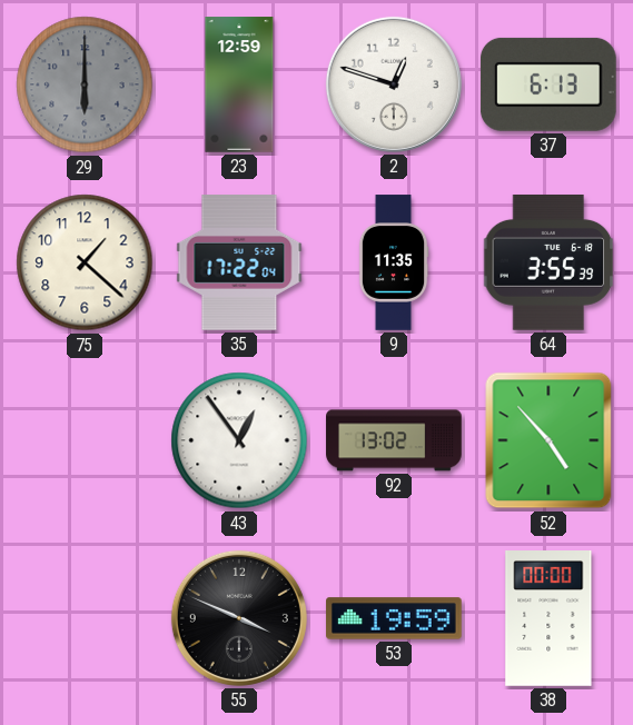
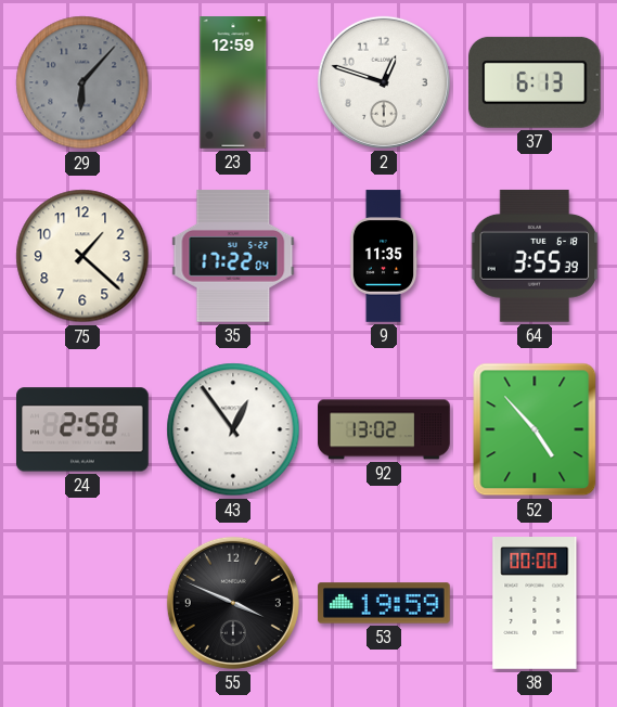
29: 6:00 -> 6:07 (82, 82)
24: none -> 2:58 (83, 429)
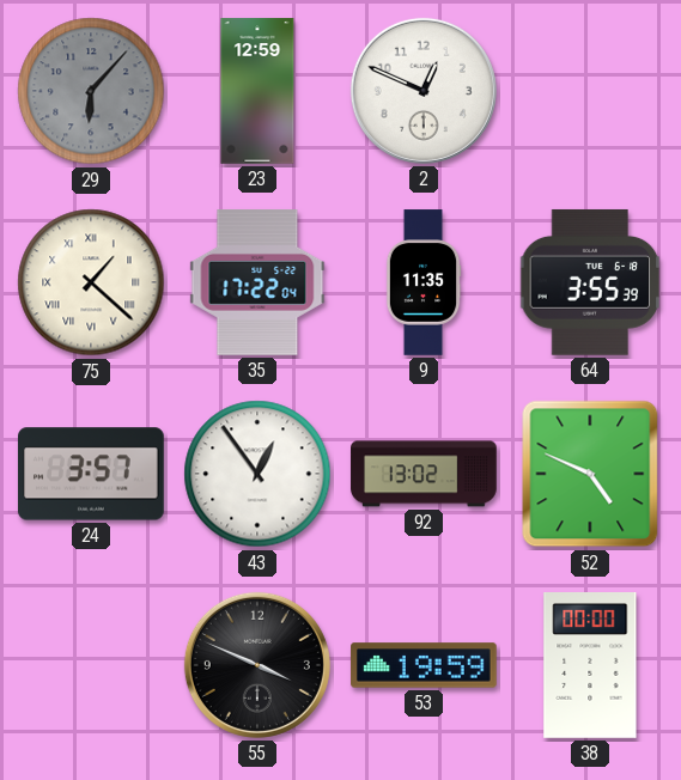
2: 12:48 -> 12:49 (424, 91)
37: 6:13 -> none (535, 82)
75 numerals: Arabic -> Roman (91, 282)
24: 2:58 -> 3:57 (92, 474)
52: 4:53 -> 4:49 (590, 474)
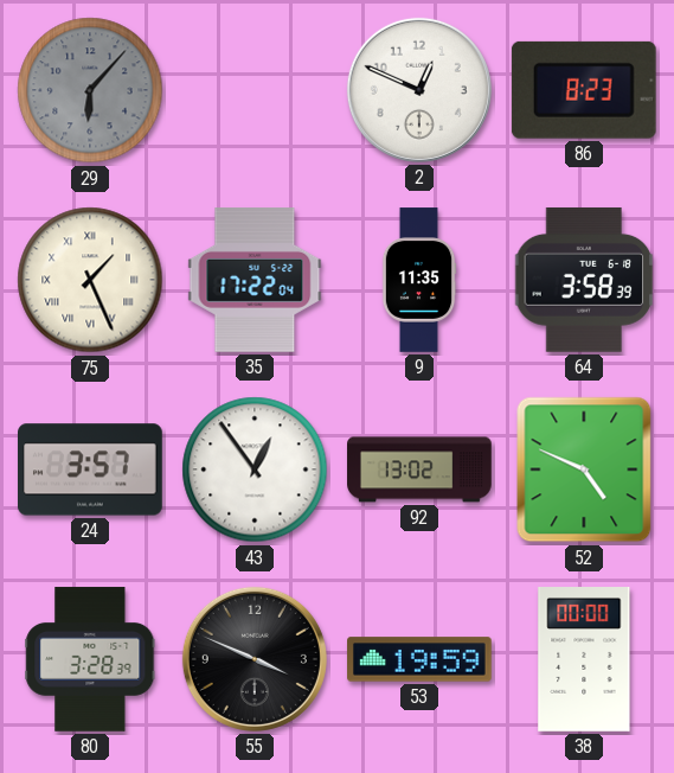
23: 12:59 -> none (257, 91)
86: none -> 8:23 (584, 90)
75: 1:22 -> 1:26 (90, 280)
64: 3:55 -> 3:58 (584, 280)
80: none -> 3:28 (90, 659)
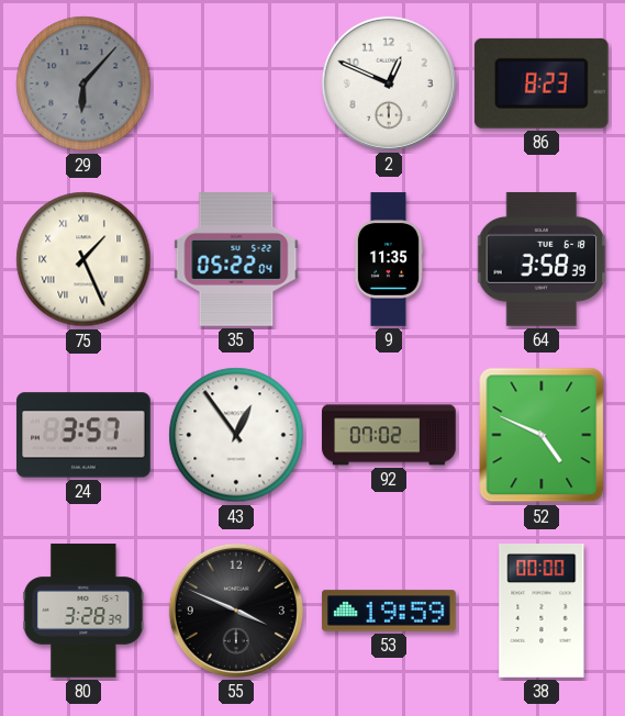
35: 17:22 -> 05:22 (236, 259)
92: 13:02 -> 07:02 (389, 435)
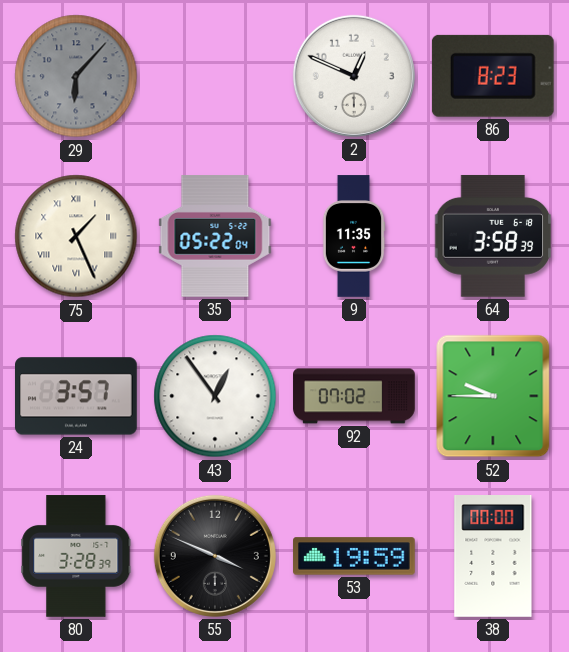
52: 4:49 -> 9:45 (493, 396)
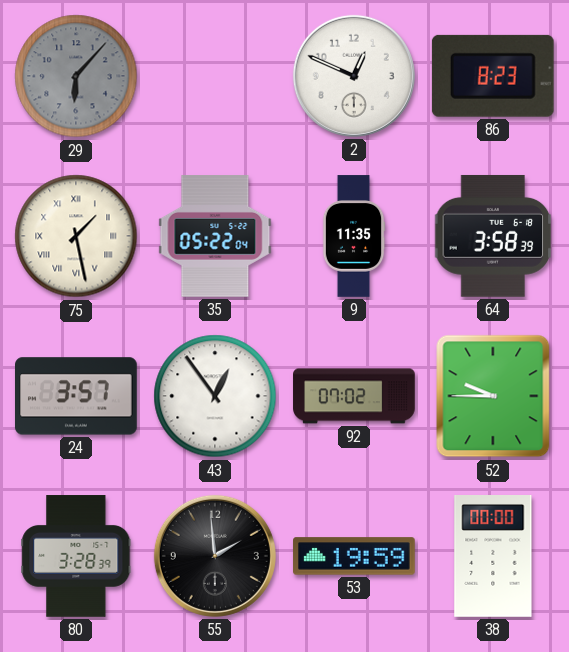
75: 1:26 -> 1:28 (76, 236)
55: 3:49 -> 1:59 (215, 556)
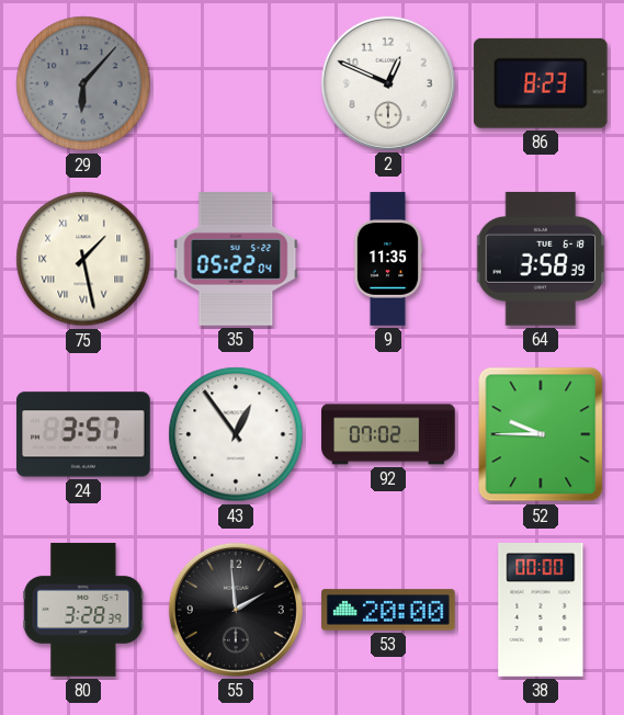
53: 19:59 -> 20:00 (388, 610)
